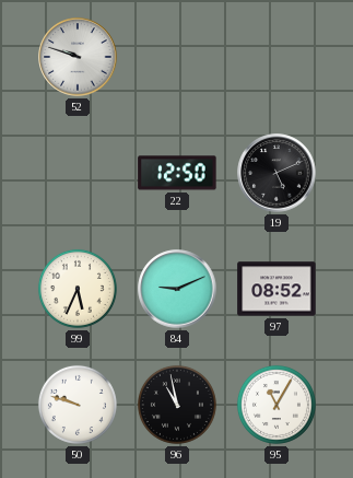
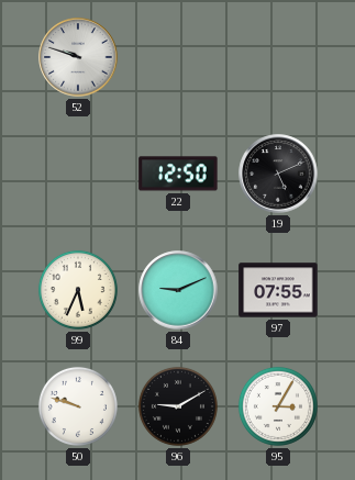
97: 08:52 -> 07:55 (278, 290)
96: 10:58 -> 9:10 (178, 406)
95: 11:05 -> 3:05 (278, 406)
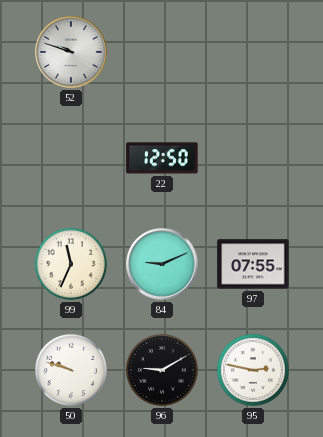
19: 5:11 -> none (278, 174)
99: 5:34 -> 11:34 (71, 264)
95: 3:05 -> 2:47 (253, 370)
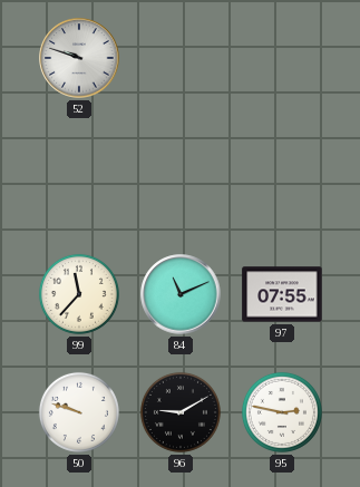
22: 12:50 -> none (162, 158)
99: 11:34 -> 11:37 (79, 294)
84: 9:11 -> 11:11 (181, 294)
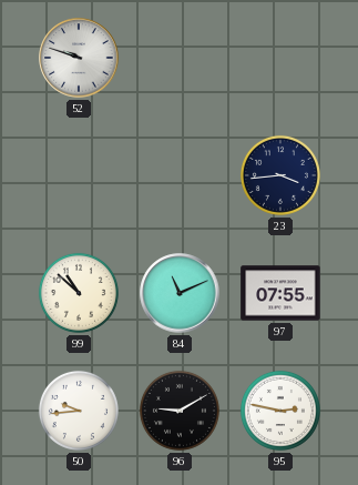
23: none -> 3:44 (280, 175)
99: 11:37 -> 10:52 (79, 293)
50: 9:48 -> 9:44 (79, 411)
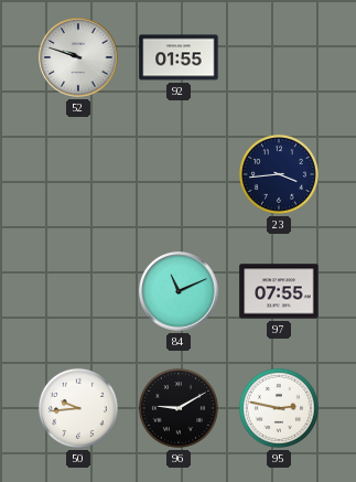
92: none -> 01:55 (179, 57)
99: 10:52 -> none (79, 293)
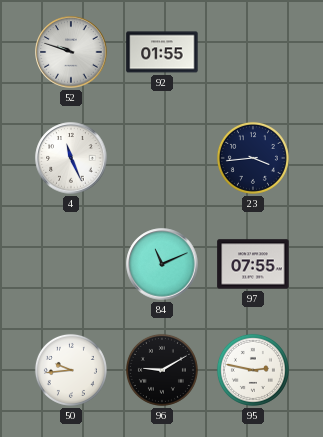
4: none -> 11:26 (71, 158)
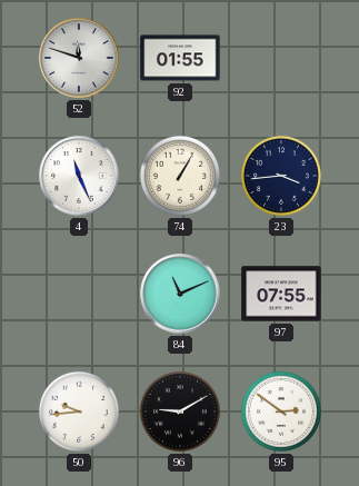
52: 9:48 -> 11:48 (79, 58)
74: none -> 1:05 (180, 176)
95: 2:47 -> 2:51 (281, 411)
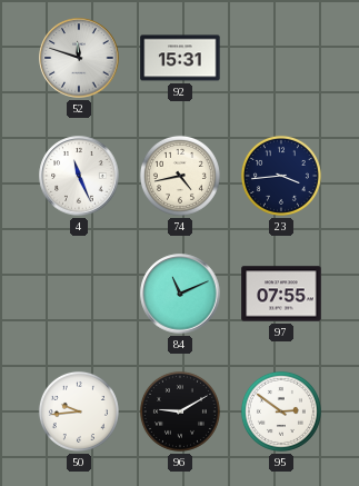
92: 01:55 -> 15:31 (180, 58)
74: 1:05 -> 4:43 (180, 176)
